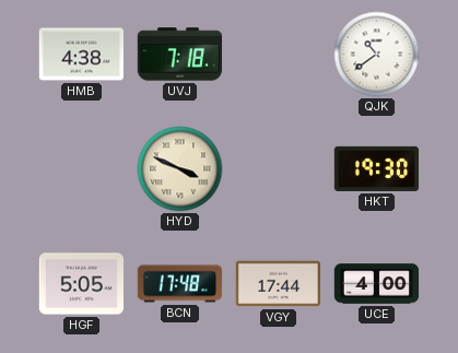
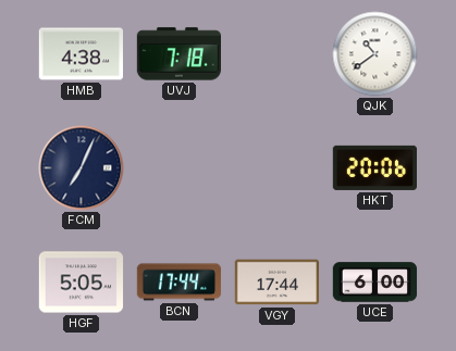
FCM: none -> 7:04 (82, 168)
HYD: 3:49 -> none (180, 169)
HKT: 19:30 -> 20:06 (375, 167)
BCN: 17:48 -> 17:44 (180, 283)
UCE: 4:00 -> 6:00 (375, 283)
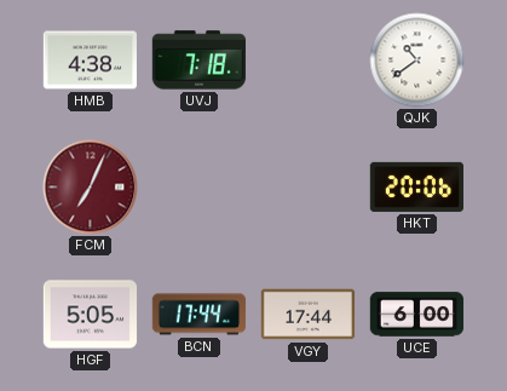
FCM dial: navy -> burgundy (91, 188)
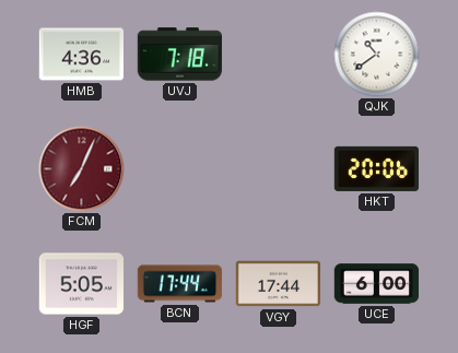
HMB: 4:38 -> 4:36 (81, 55)
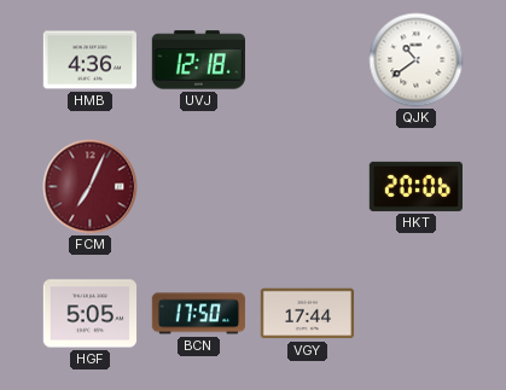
UVJ: 7:18 -> 12:18 (199, 60)
BCN: 17:44 -> 17:50 (199, 314)
UCE: 6:00 -> none (377, 284)
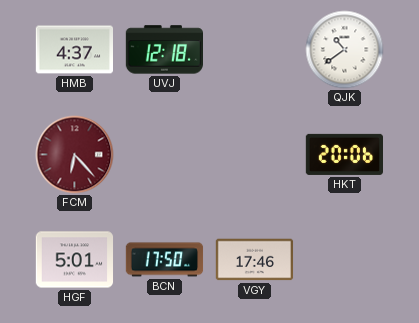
HMB: 4:36 -> 4:37 (74, 50)
FCM: 7:04 -> 6:23 (75, 155)
HGF: 5:05 -> 5:01 (75, 260)
VGY: 17:44 -> 17:46 (255, 260)
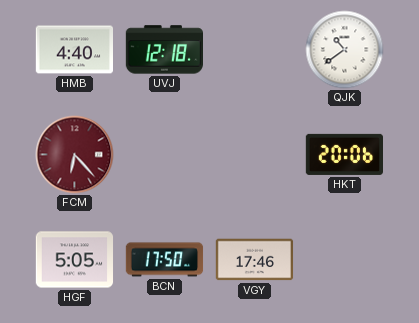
HMB: 4:37 -> 4:40 (74, 50)
HGF: 5:01 -> 5:05 (75, 260)
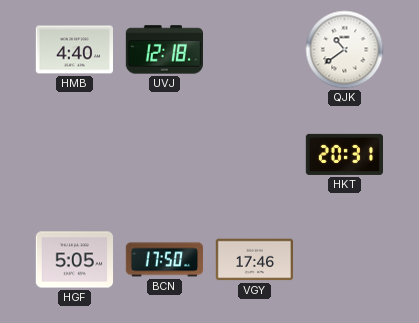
FCM: 6:23 -> none (75, 155)
HKT: 20:06 -> 20:31 (345, 154)
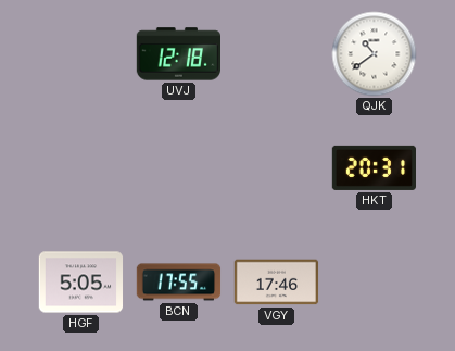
HMB: 4:40 -> none (74, 50)
BCN: 17:50 -> 17:55 (179, 283)
